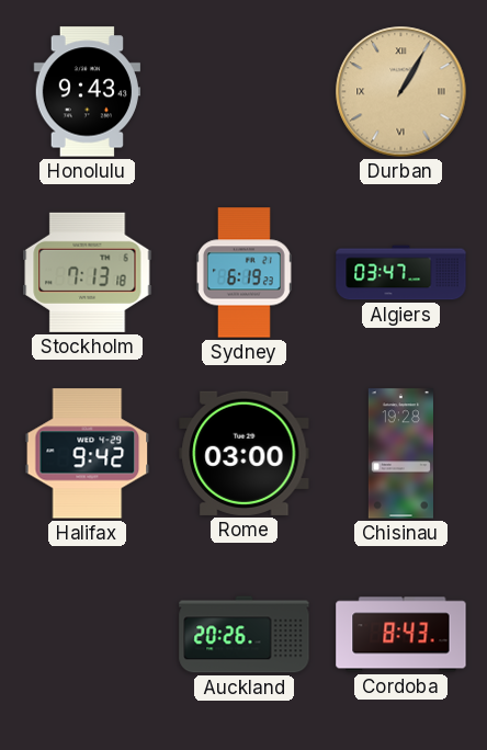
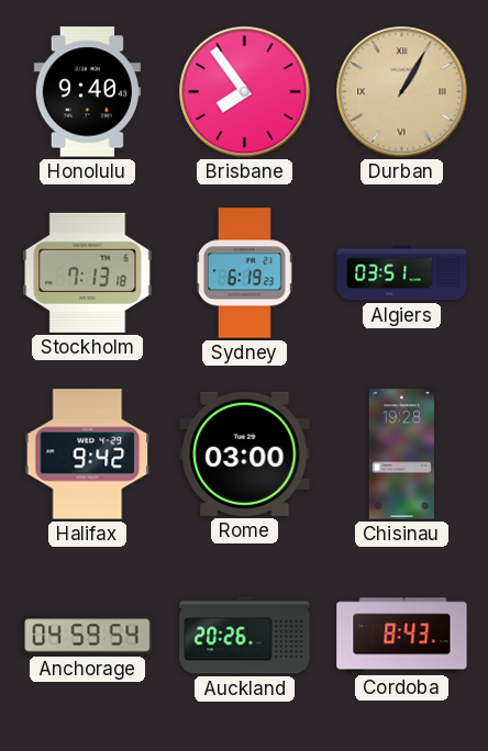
Honolulu: 9:43 -> 9:40 (87, 92)
Brisbane: none -> 7:54 (245, 92)
Algiers: 03:47 -> 03:51 (402, 273)
Anchorage: none -> 04:59 (88, 636)
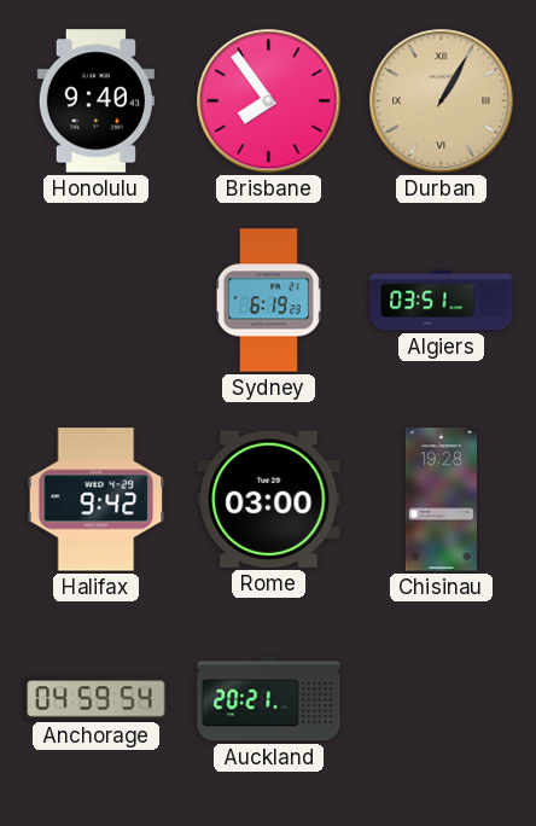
Stockholm: 7:13 -> none (88, 272)
Auckland: 20:26 -> 20:21 (269, 699)
Cordoba: 8:43 -> none (402, 636)
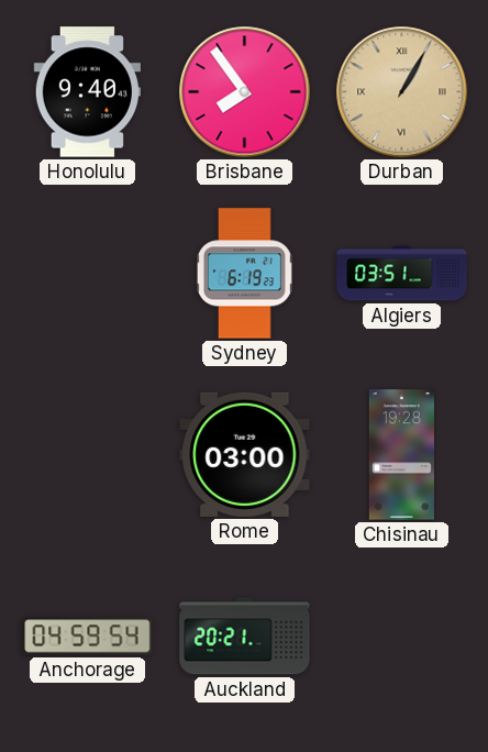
Halifax: 9:42 -> none (97, 500)
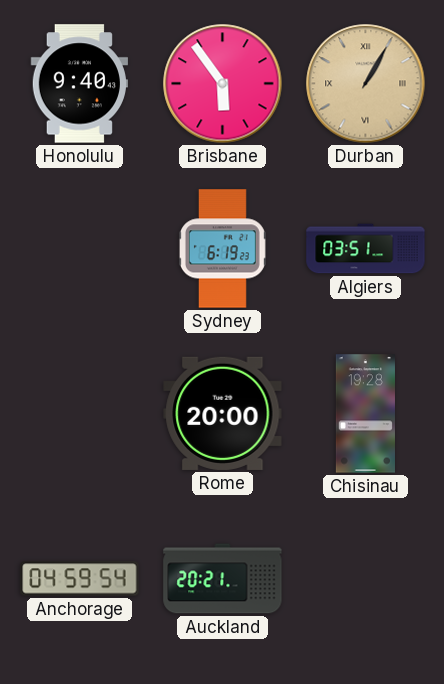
Brisbane: 7:54 -> 5:54 (223, 84)
Rome: 03:00 -> 20:00 (223, 413)
